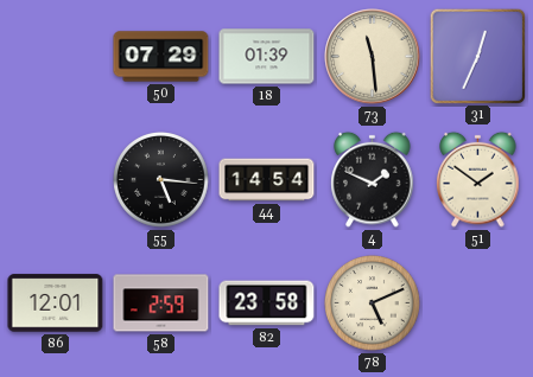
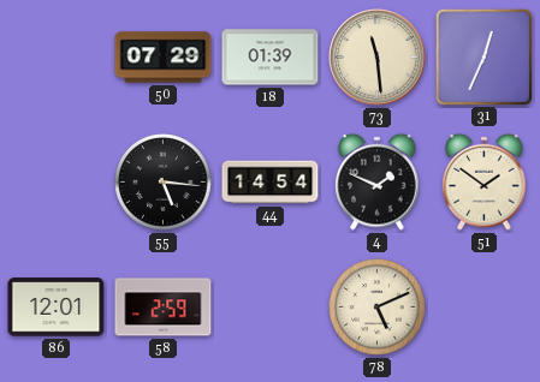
82: 23:58 -> none (267, 303)
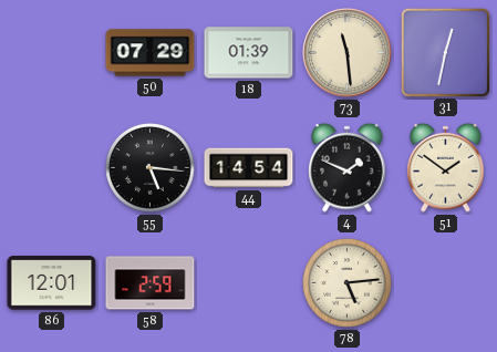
31: 12:34 -> 12:32 (445, 52)
78: 5:11 -> 5:14 (348, 283)
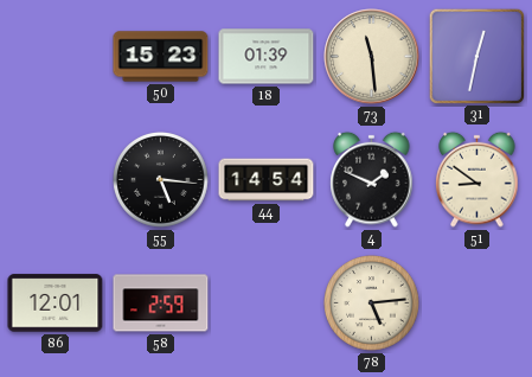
50: 07:29 -> 15:23 (161, 57)
51: 1:51 -> 8:51 (477, 179)
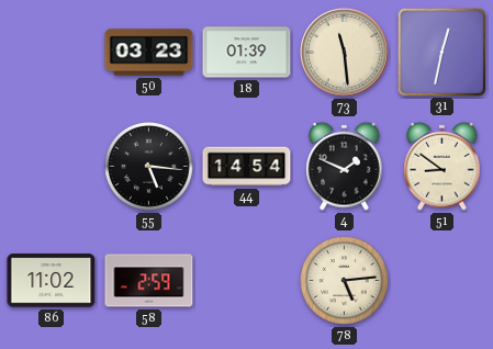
50: 15:23 -> 03:23 (149, 53)
86: 12:01 -> 11:02 (52, 281)
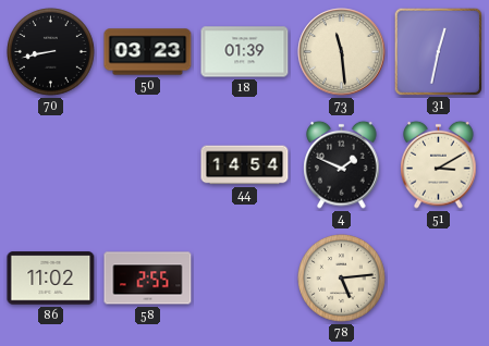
70: none -> 8:43 (51, 52)
55: 5:16 -> none (149, 167)
51: 8:51 -> 3:10 (439, 164)
58: 2:59 -> 2:55 (148, 279)
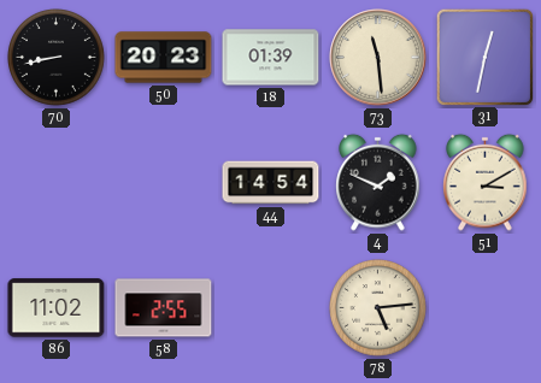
50: 03:23 -> 20:23 (164, 58)
